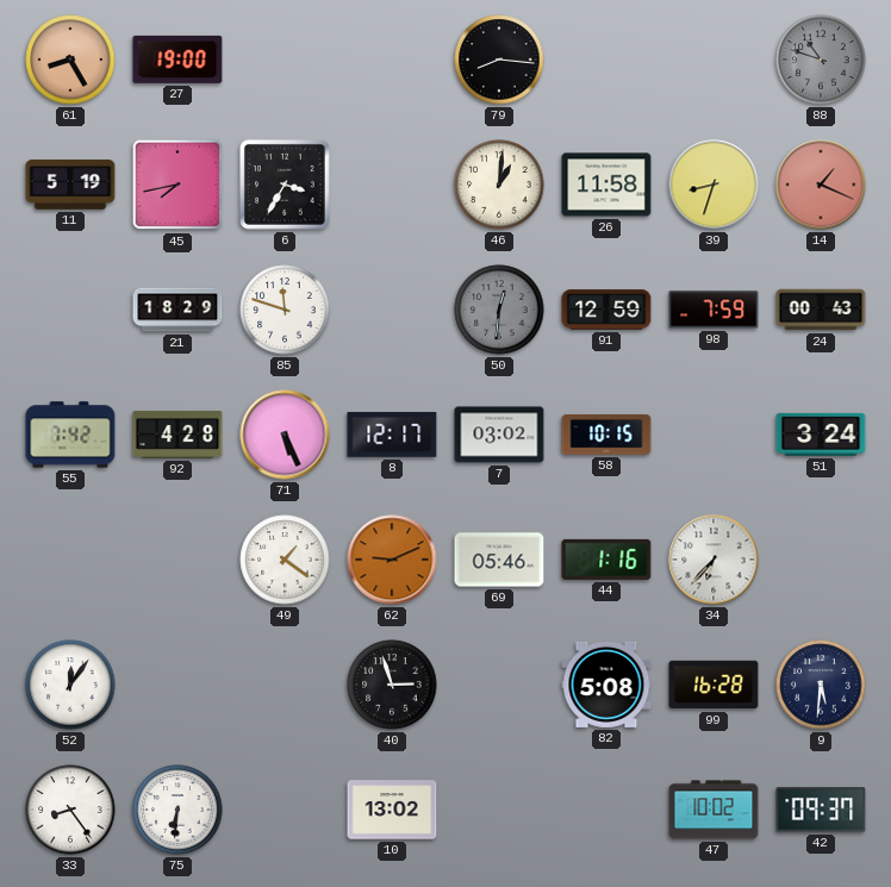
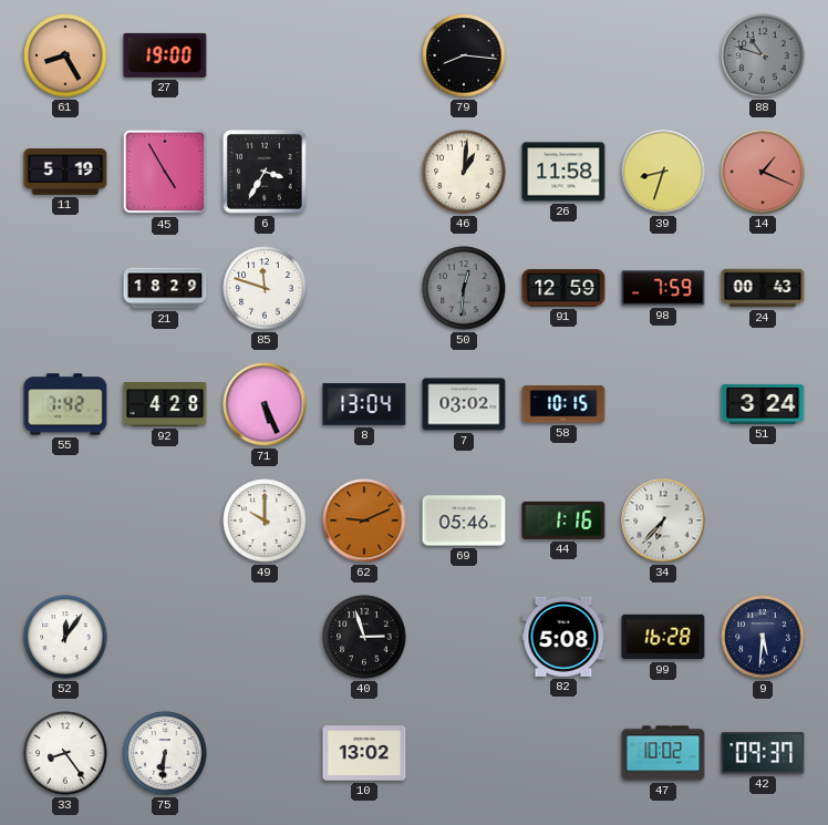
45: 7:43 -> 4:55 (165, 172)
8: 12:17 -> 13:04 (364, 404)
49: 1:21 -> 10:00 (265, 520)
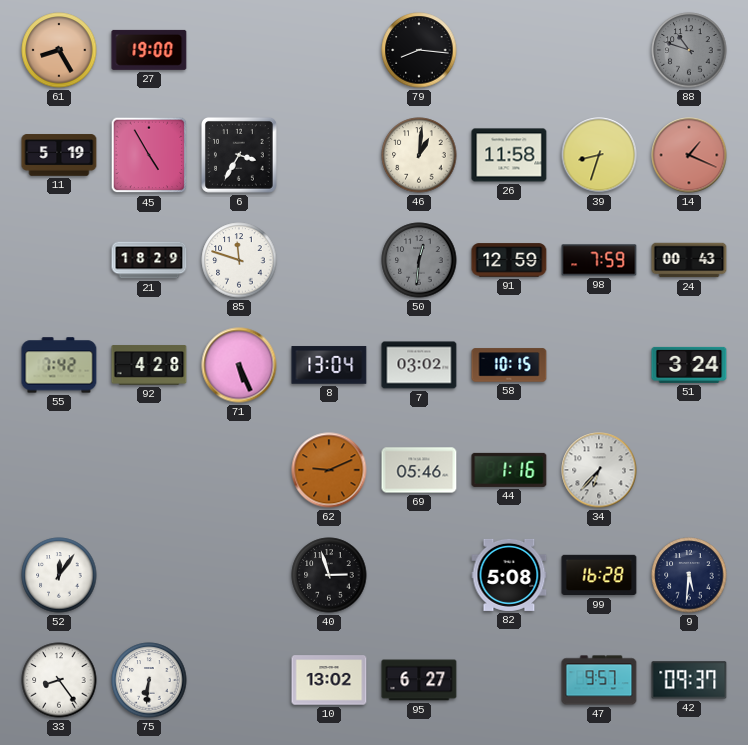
49: 10:00 -> none (265, 520)
95: none -> 6:27 (419, 680)
47: 10:02 -> 9:57 (599, 680)
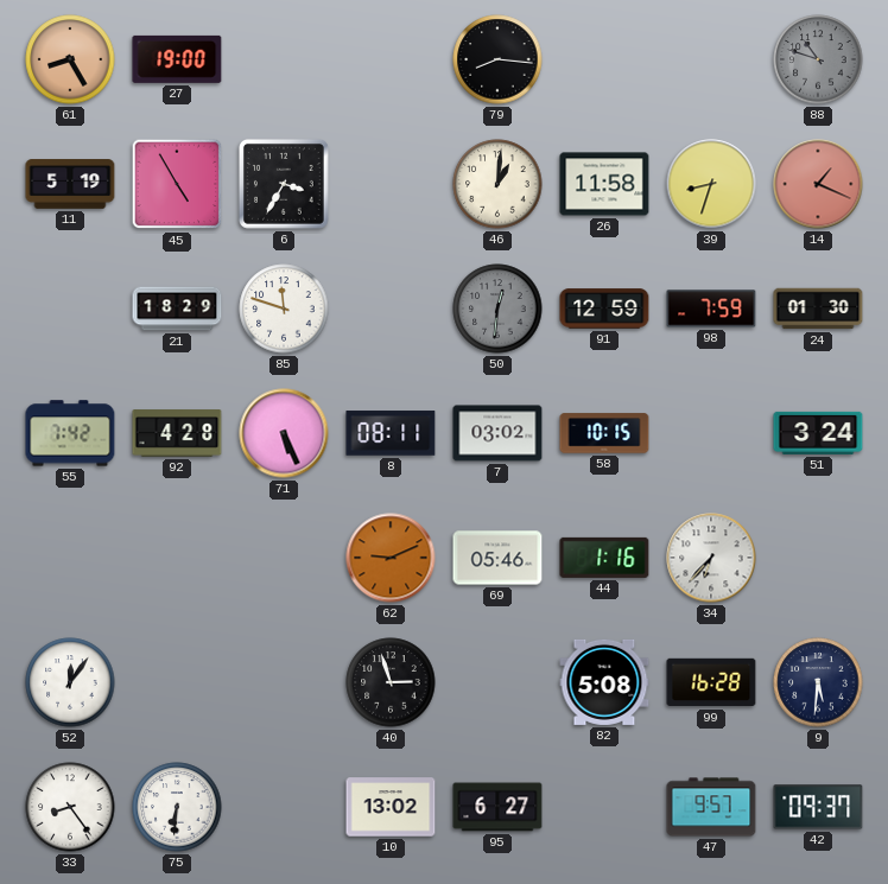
24: 00:43 -> 01:30 (818, 309)
8: 13:04 -> 08:11 (391, 433)
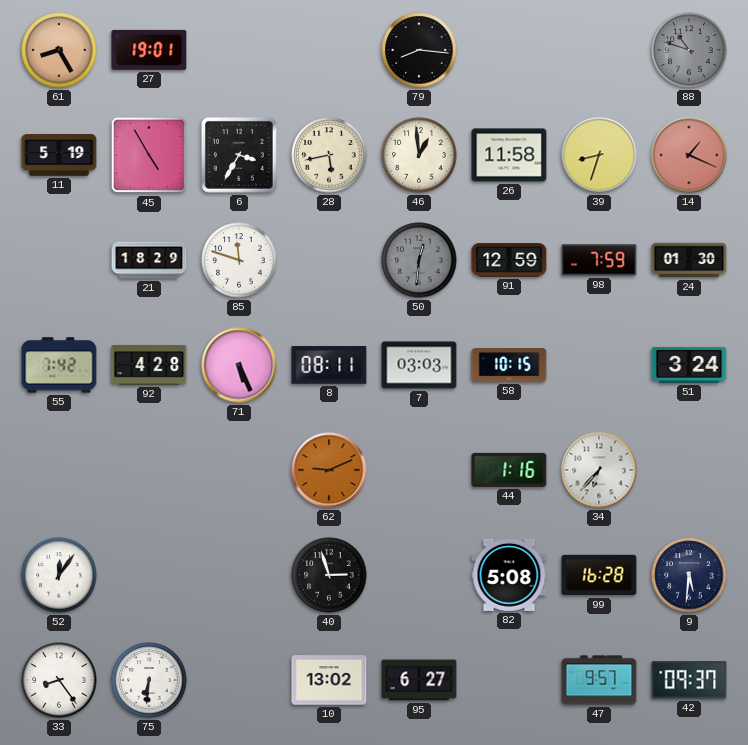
27: 19:00 -> 19:01 (149, 50)
28: none -> 5:43 (329, 155)
46: 1:01 -> 12:59 (419, 155)
7: 03:02 -> 03:03 (419, 365)
69: 05:46 -> none (497, 558)
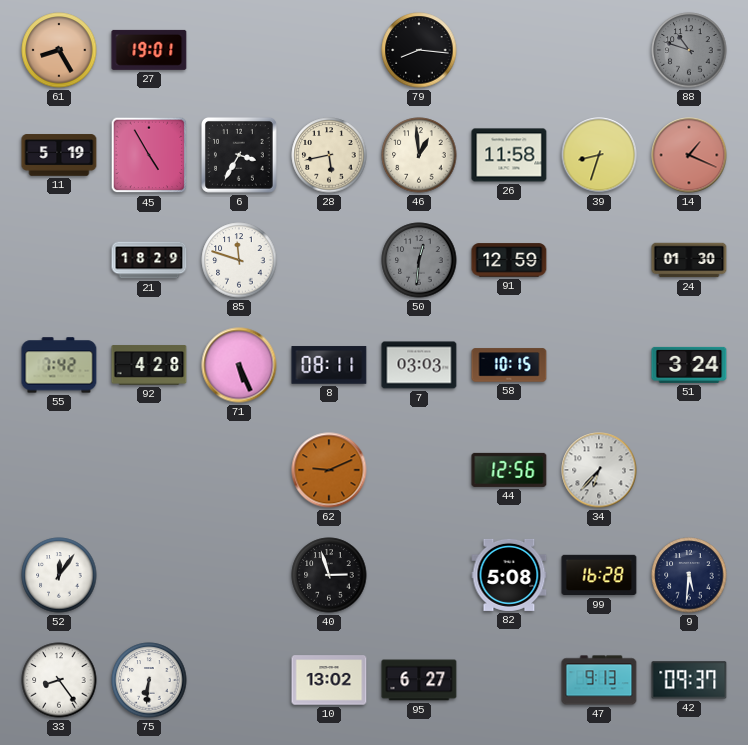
98: 7:59 -> none (599, 260)
44: 1:16 -> 12:56 (509, 470)
47: 9:57 -> 9:13 (599, 680)
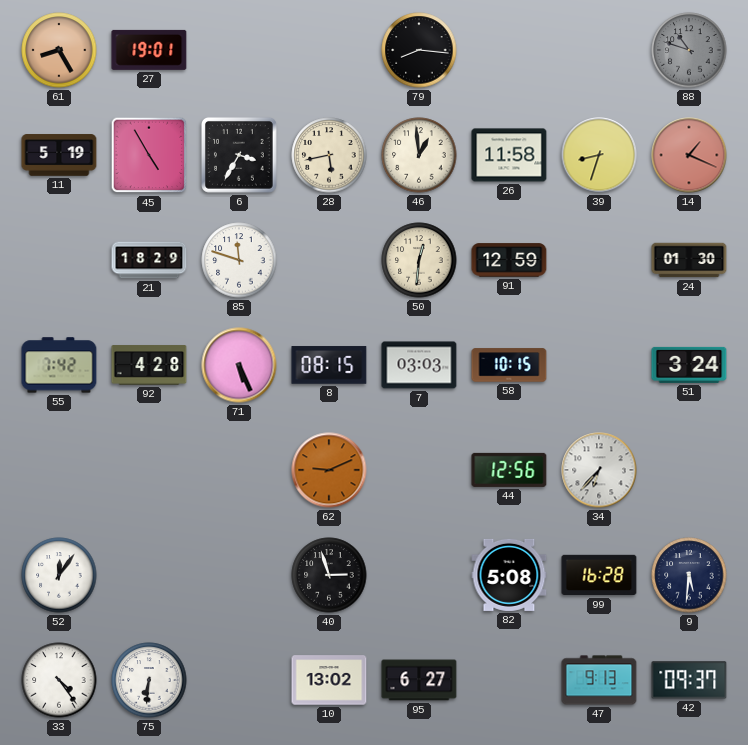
50 dial: grey -> cream (419, 260)
8: 08:11 -> 08:15 (329, 365)
33: 8:24 -> 4:24 (59, 680)
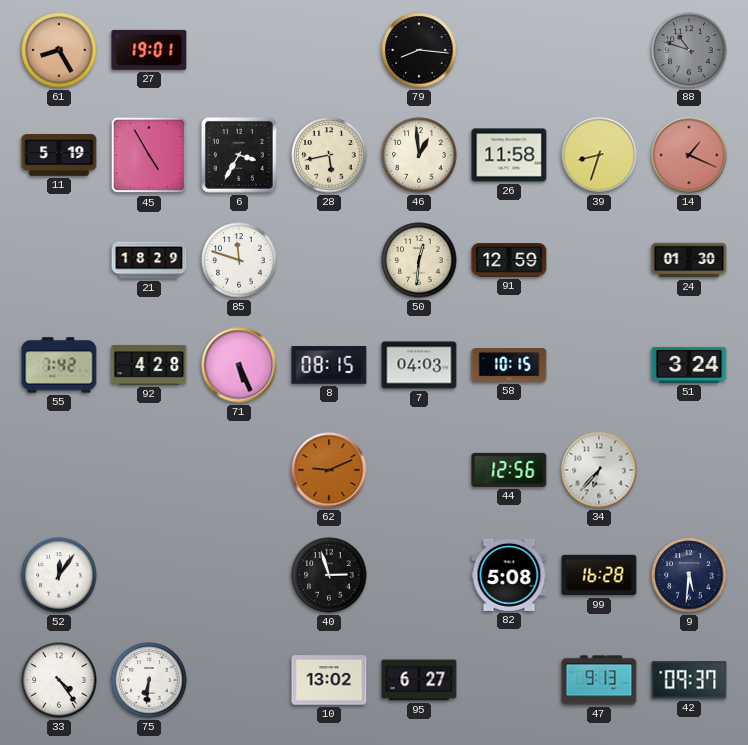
7: 03:03 -> 04:03 (419, 365)
